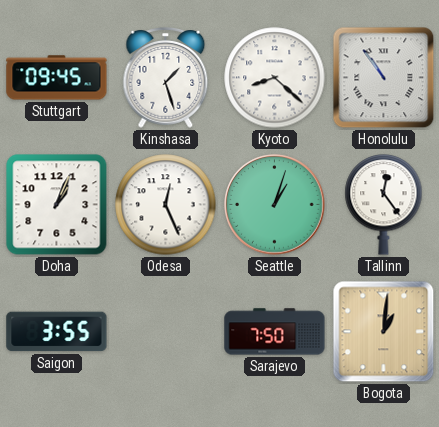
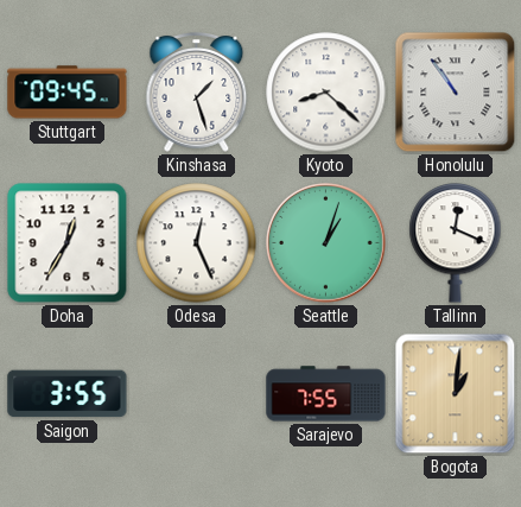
Doha: 1:04 -> 12:35 (68, 243)
Tallinn: 12:24 -> 12:19 (456, 243)
Sarajevo: 7:50 -> 7:55 (326, 394)
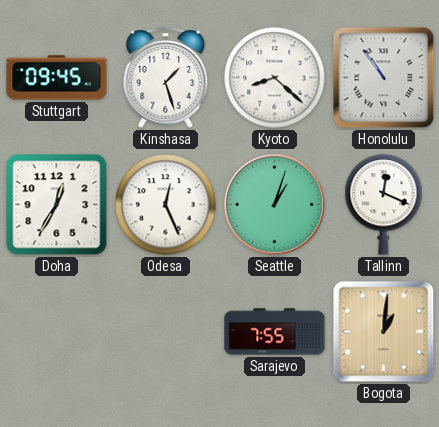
Saigon: 3:55 -> none (68, 394)
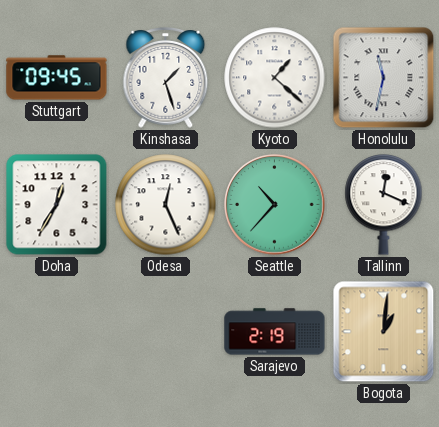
Kyoto: 8:22 -> 1:22 (275, 78)
Honolulu: 10:54 -> 11:32 (384, 78)
Seattle: 1:03 -> 10:37 (275, 205)
Sarajevo: 7:55 -> 2:19 (275, 332)
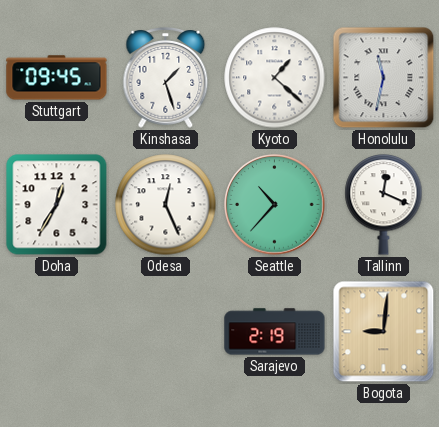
Bogota: 1:01 -> 9:01 (384, 332)
